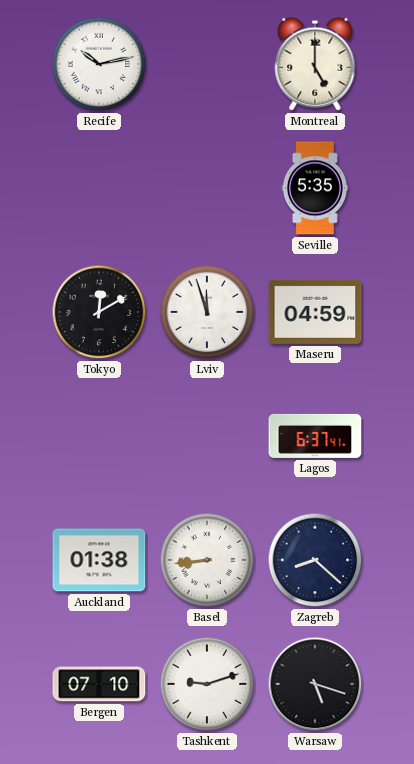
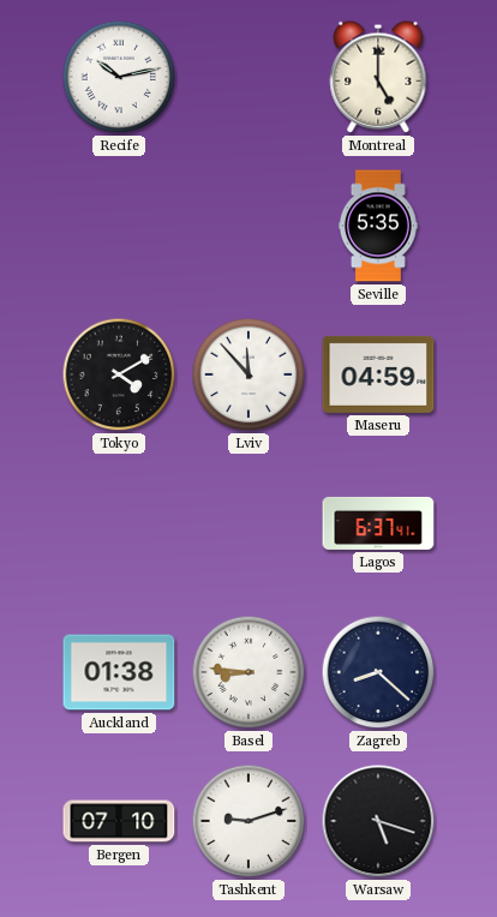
Tokyo: 12:10 -> 4:10 (119, 374)
Lviv: 11:57 -> 11:53 (248, 374)
Basel: 8:44 -> 8:46 (248, 672)
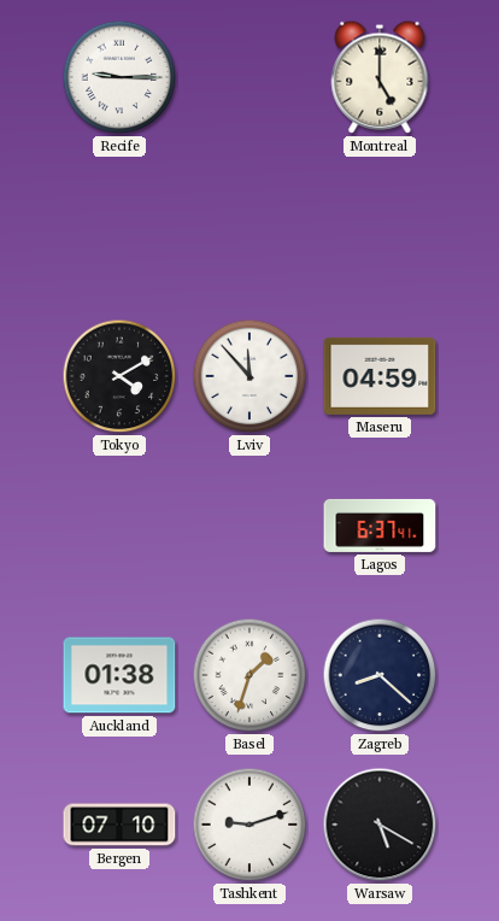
Recife: 10:13 -> 9:15 (119, 77)
Seville: 5:35 -> none (378, 226)
Basel: 8:46 -> 1:33 (249, 675)
Warsaw: 5:18 -> 5:20 (380, 825)
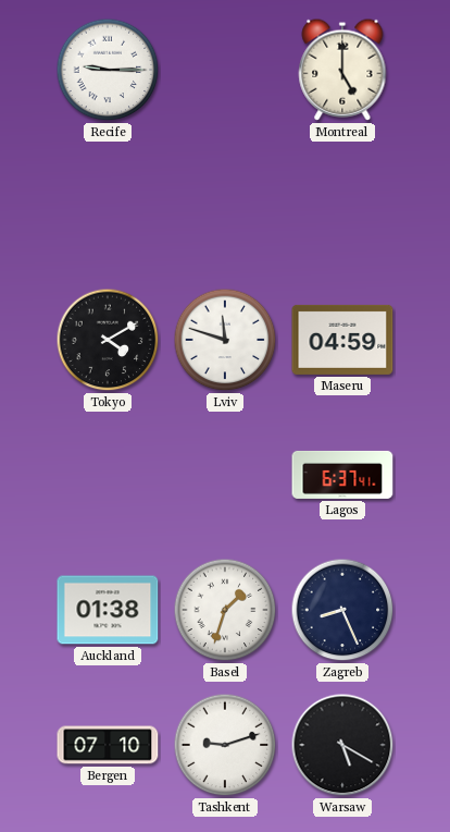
Lviv: 11:53 -> 11:48 (225, 340)
Zagreb: 8:22 -> 8:26 (342, 610)
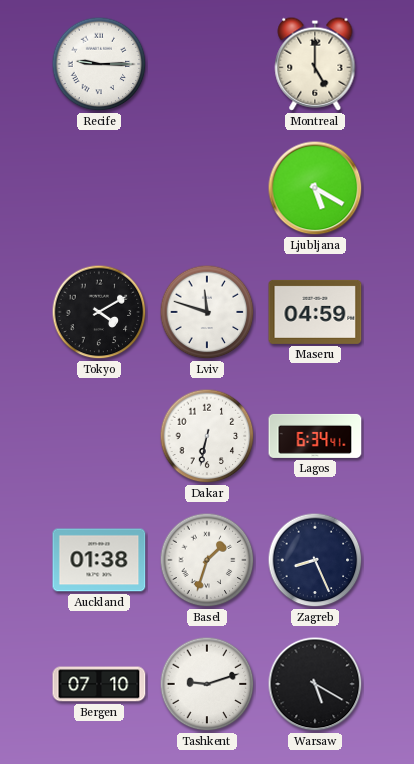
Ljubljana: none -> 5:20 (315, 188)
Dakar: none -> 6:32 (207, 436)
Lagos: 6:37 -> 6:34 (315, 436)
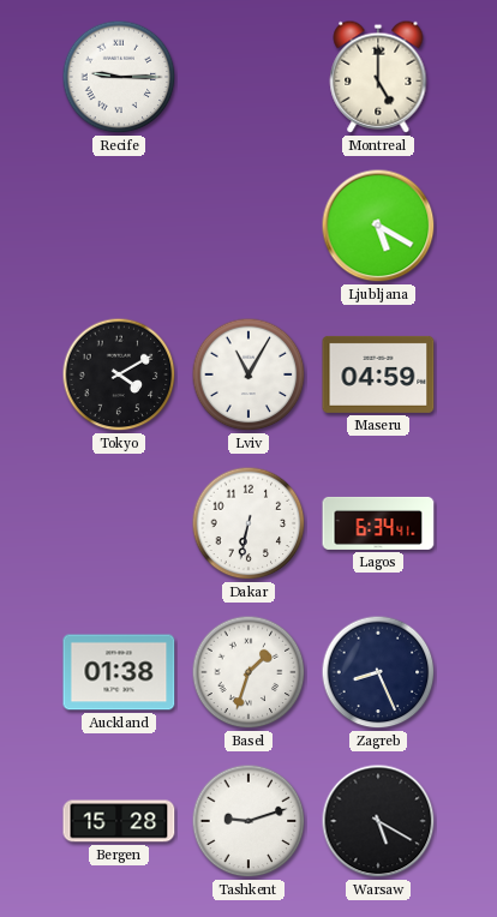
Lviv: 11:48 -> 11:05 (248, 374)
Bergen: 07:10 -> 15:28 (119, 821)
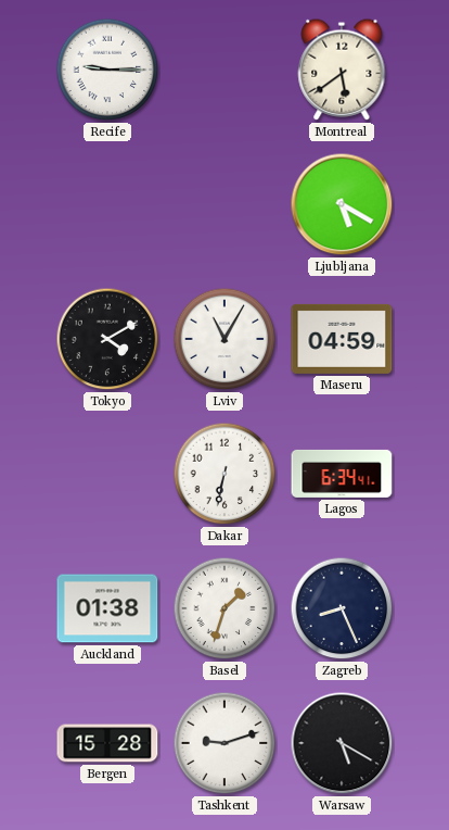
Montreal: 5:00 -> 5:39 (342, 70)
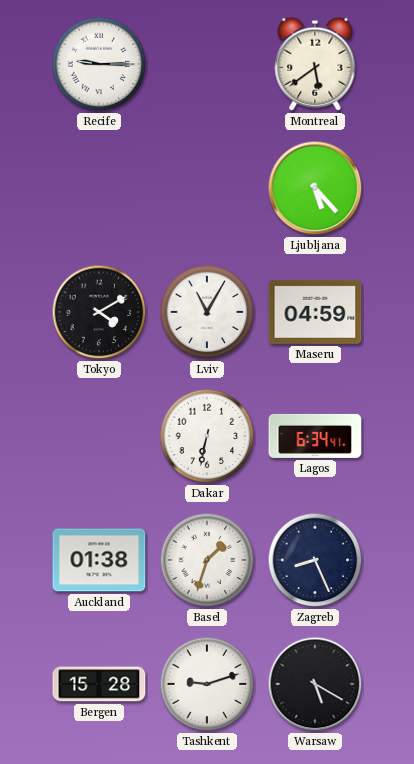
Ljubljana: 5:20 -> 5:23 (315, 188)
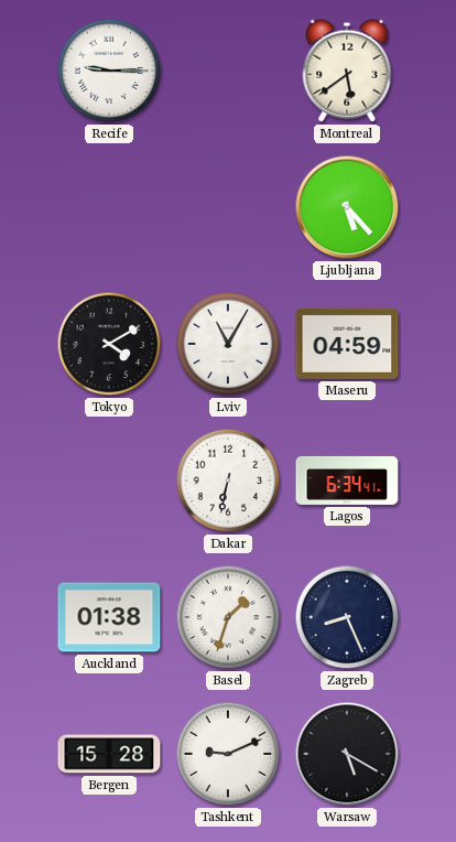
Tashkent: 9:12 -> 9:11 (228, 754)
